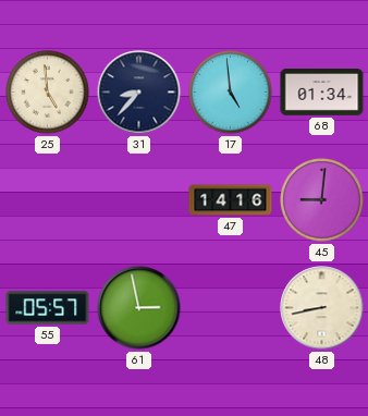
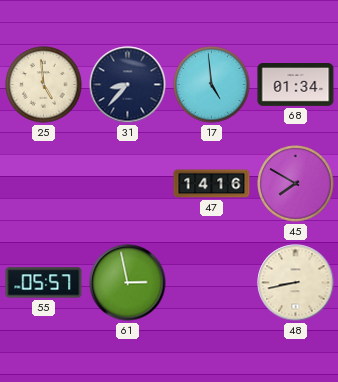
45: 9:01 -> 7:50 (296, 184)
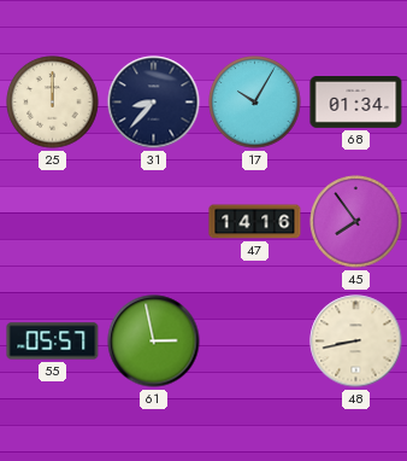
25: 4:59 -> 12:00 (53, 103)
17: 4:59 -> 10:05 (255, 103)
45: 7:50 -> 7:54 (356, 222)
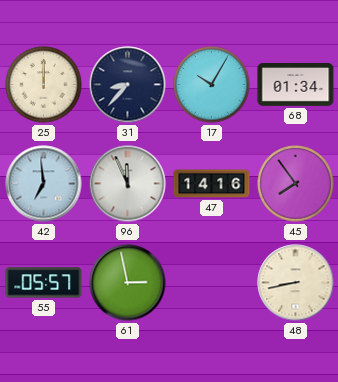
42: none -> 6:59 (44, 184)
96: none -> 11:56 (128, 184)
